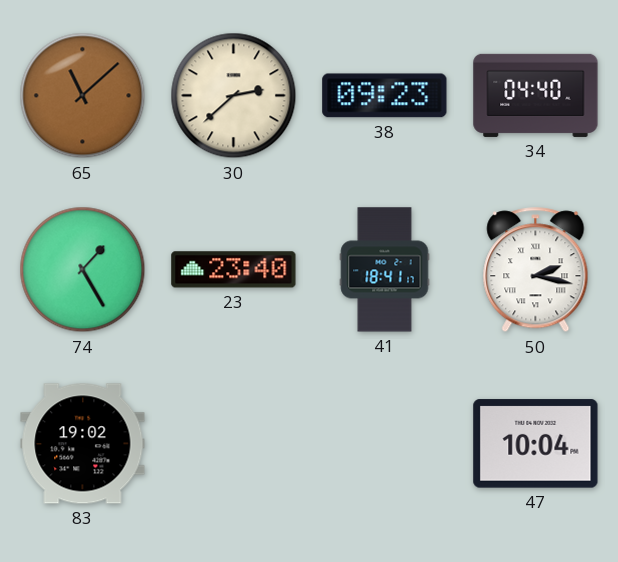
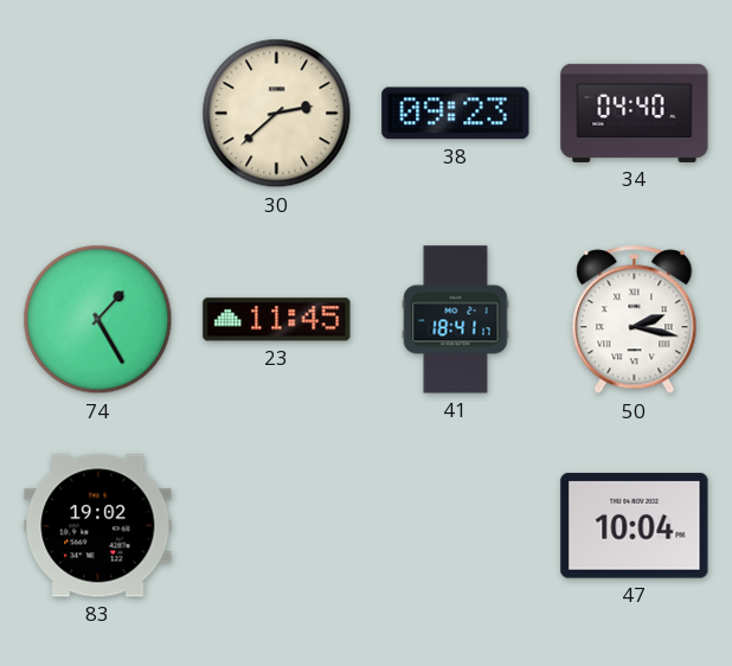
65: 11:08 -> none (83, 96)
23: 23:40 -> 11:45 (277, 320)
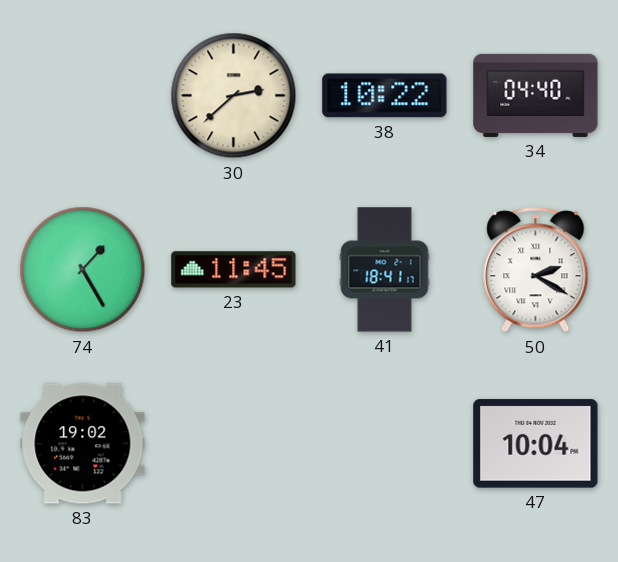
38: 09:23 -> 10:22 (385, 96)
50: 2:17 -> 2:20 (536, 270)
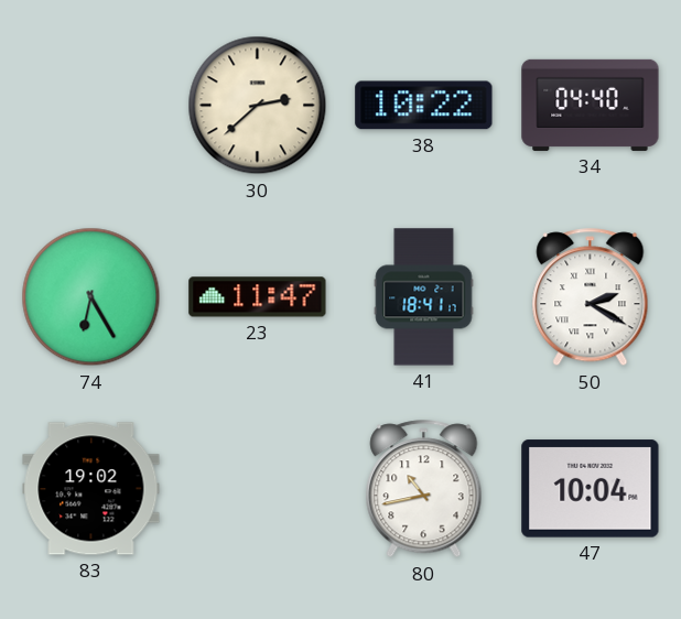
74: 1:25 -> 6:25 (91, 297)
23: 11:45 -> 11:47 (258, 297)
80: none -> 10:43 (424, 489)
